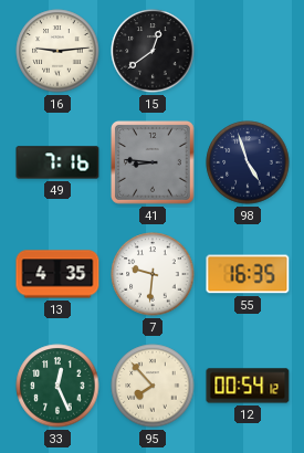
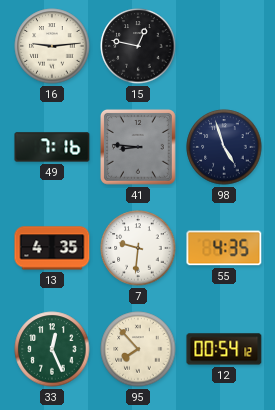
15: 12:39 -> 12:47 (138, 46)
55: 16:35 -> 4:35 (224, 248)
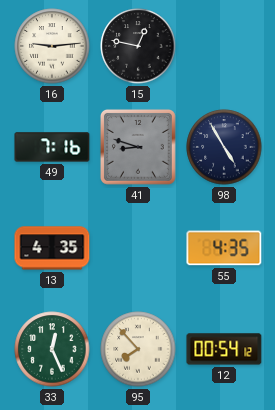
41: 8:46 -> 8:48 (138, 147)
98: 4:57 -> 4:55 (224, 147)
7: 9:31 -> none (138, 248)
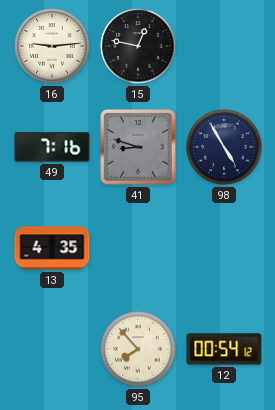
55: 4:35 -> none (224, 248)
33: 12:26 -> none (52, 349)
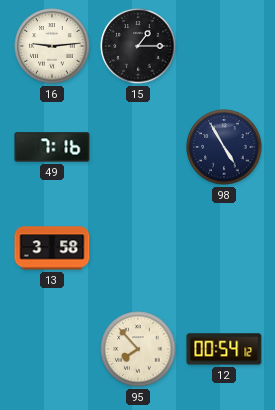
15: 12:47 -> 1:15 (138, 46)
41: 8:48 -> none (138, 147)
13: 4:35 -> 3:58 (52, 248)
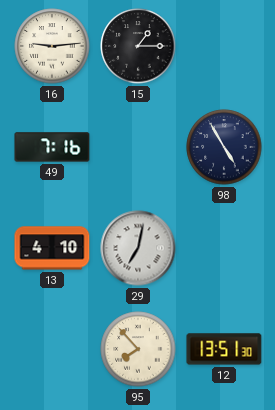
13: 3:58 -> 4:10 (52, 248)
29: none -> 7:02 (138, 248)
12: 00:54 -> 13:51 (224, 349)
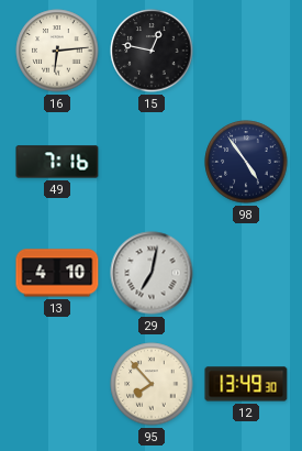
16: 9:14 -> 6:14 (57, 51)
15: 1:15 -> 12:47 (152, 51)
98: 4:55 -> 4:54 (246, 162)
12: 13:51 -> 13:49 (246, 384)
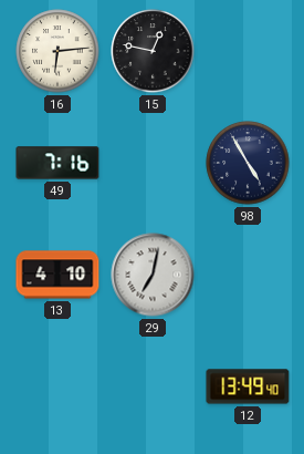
98: 4:54 -> 4:55 (248, 163)
95: 7:53 -> none (152, 384)
12: 13:49:30 -> 13:49:40 (248, 386)
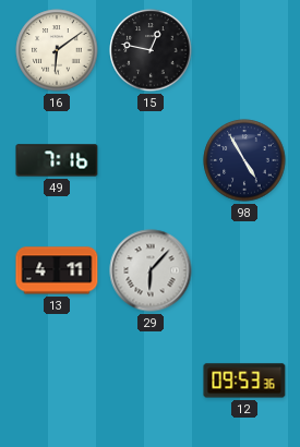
16: 6:14 -> 6:09 (57, 50)
13: 4:10 -> 4:11 (57, 270)
29: 7:02 -> 6:07 (151, 270)
12: 13:49 -> 09:53 (244, 380)
